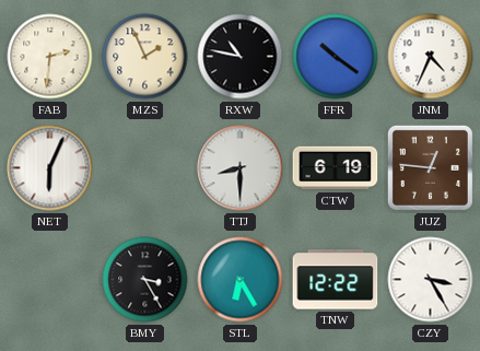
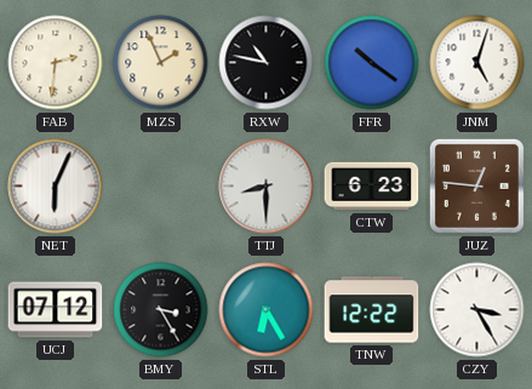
JNM: 4:34 -> 5:03 (477, 63)
CTW: 6:19 -> 6:23 (372, 187)
UCJ: none -> 07:12 (56, 310)
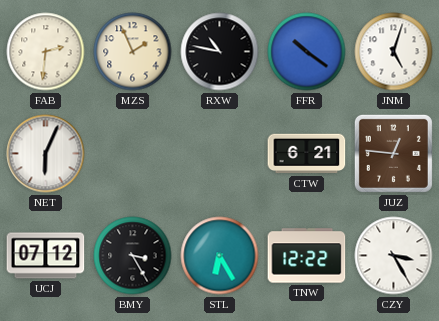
TTJ: 8:30 -> none (267, 187)
CTW: 6:23 -> 6:21 (307, 154)
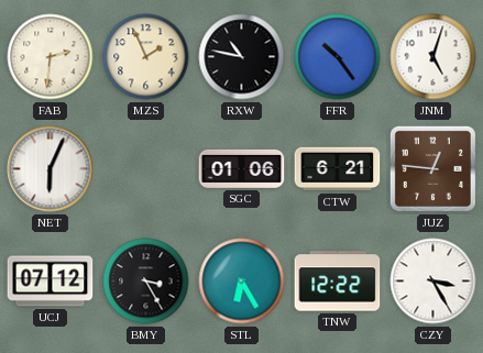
FFR: 10:21 -> 10:24 (338, 57)
SGC: none -> 01:06 (242, 168)
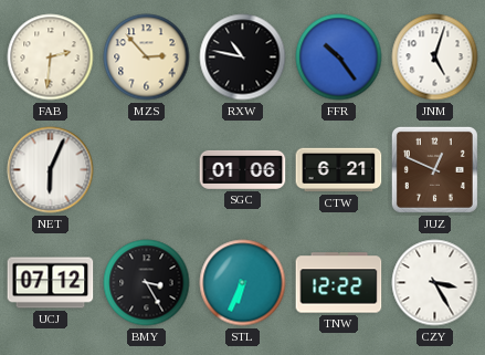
MZS: 1:56 -> 2:53 (147, 58)
JUZ: 12:46 -> 12:49 (434, 169)
STL: 6:25 -> 6:34 (243, 283)
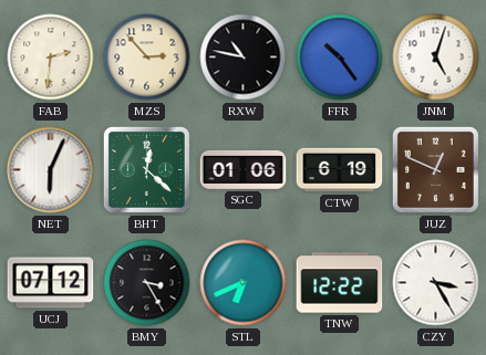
BHT: none -> 12:22 (146, 169)
CTW: 6:21 -> 6:19 (340, 170)
STL: 6:34 -> 6:41 (244, 283)
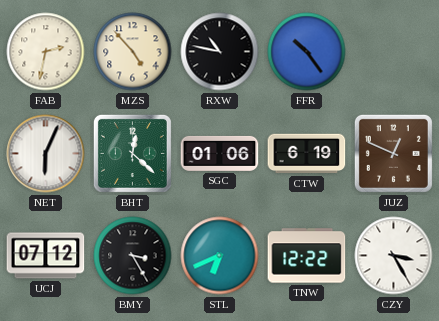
FAB: 2:31 -> 2:32 (46, 52)
MZS: 2:53 -> 4:53 (133, 52)
JNM: 5:03 -> none (436, 58)
